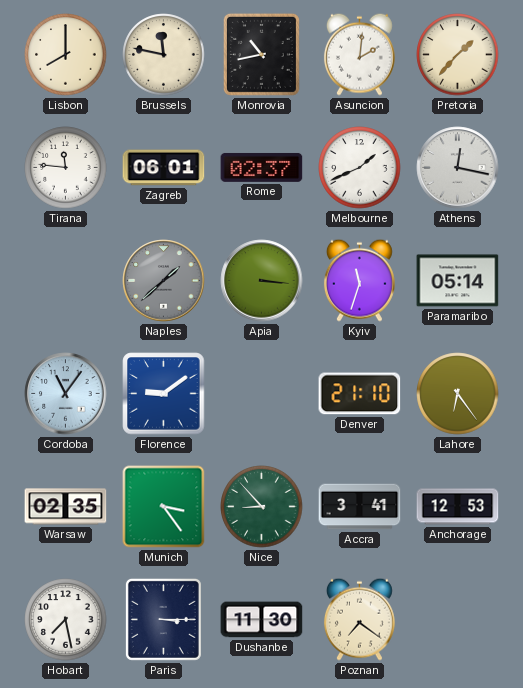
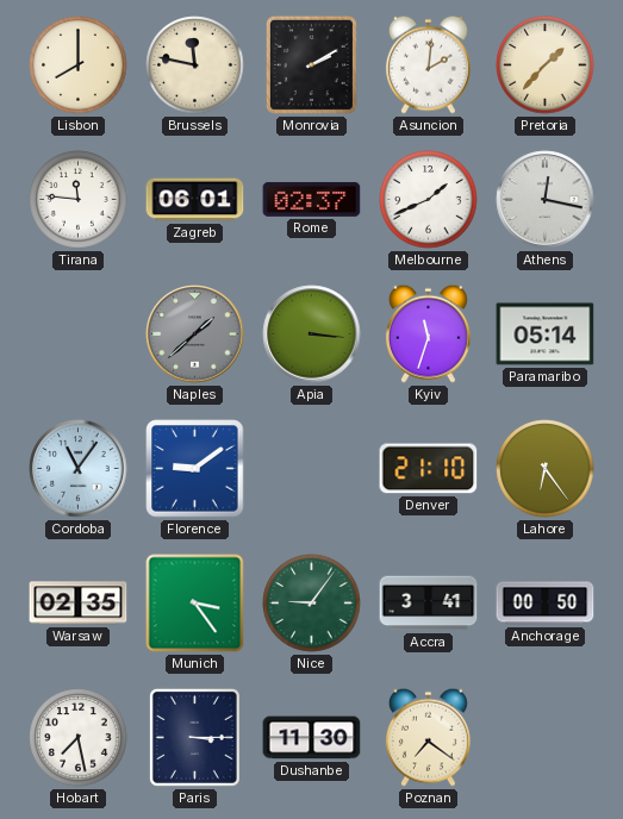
Monrovia: 10:43 -> 2:10 (311, 64)
Nice: 8:53 -> 9:06 (312, 604)
Anchorage: 12:53 -> 00:50 (546, 604)
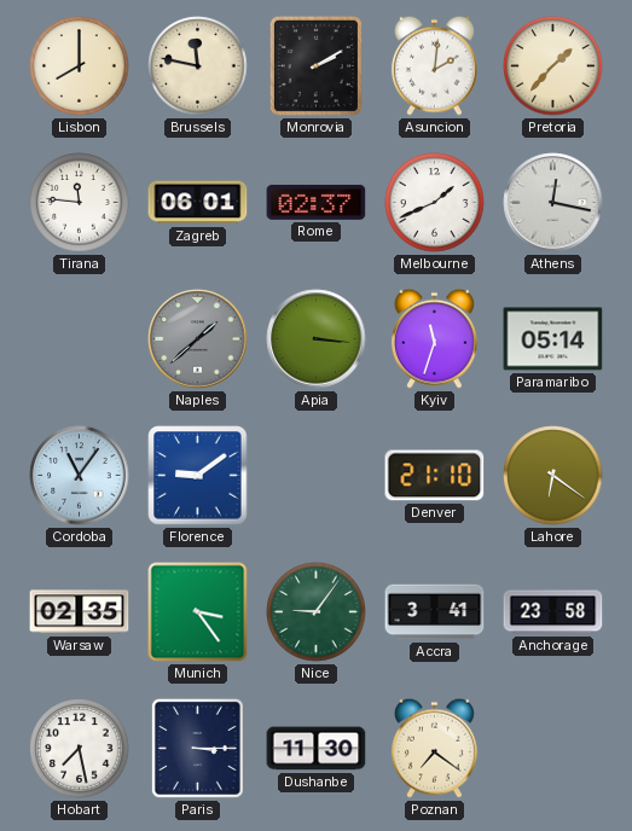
Lahore: 6:24 -> 6:21 (553, 476)
Anchorage: 00:50 -> 23:58 (553, 612)
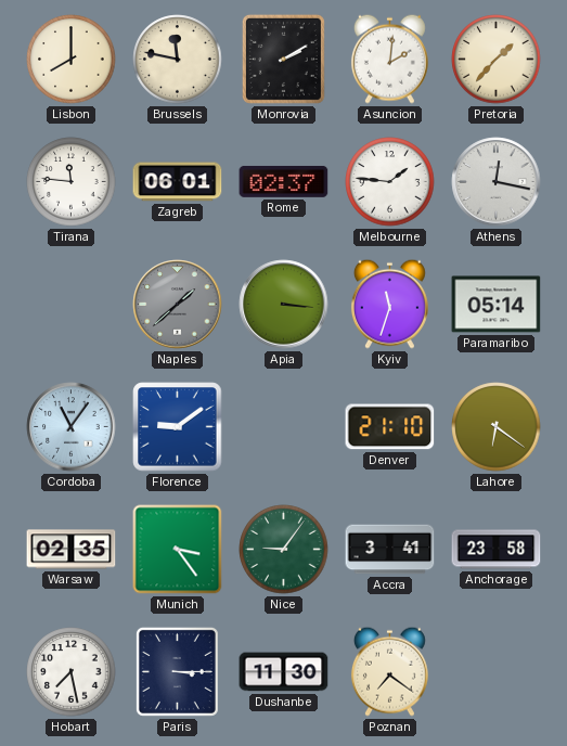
Melbourne: 1:41 -> 1:46 (390, 182)
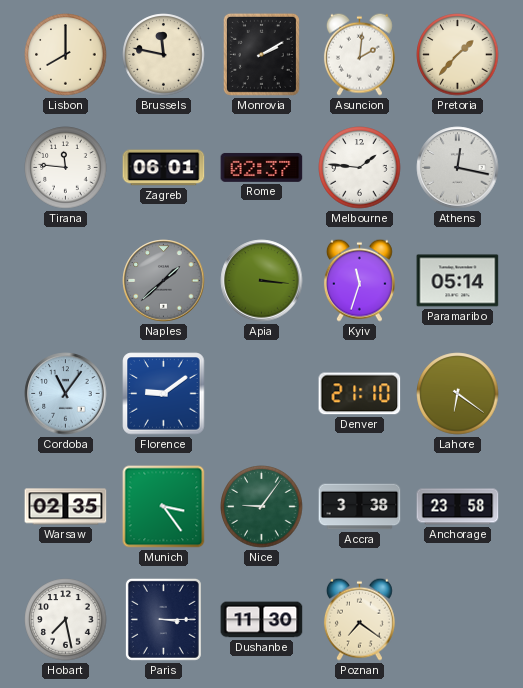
Accra: 3:41 -> 3:38 (360, 507)
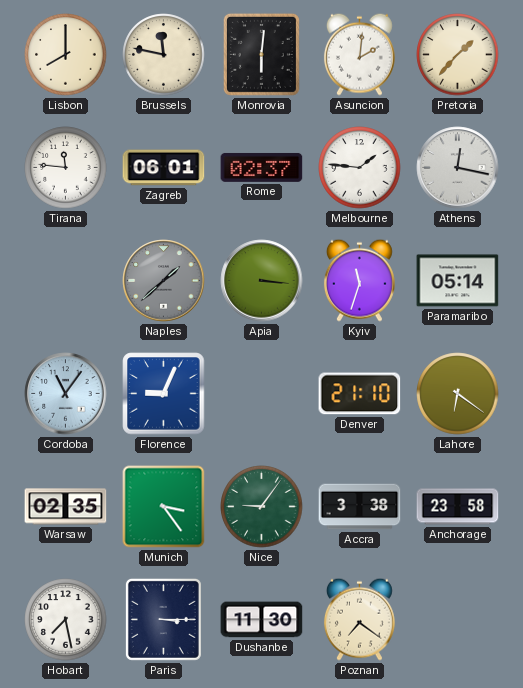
Monrovia: 2:10 -> 6:01 (261, 54)
Florence: 9:09 -> 9:04 (164, 394)
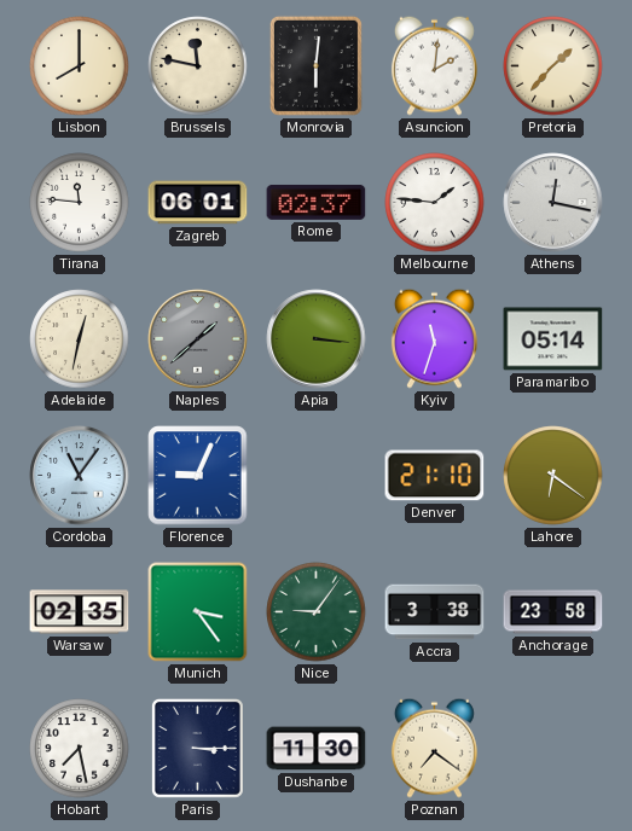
Adelaide: none -> 12:32 (80, 339)
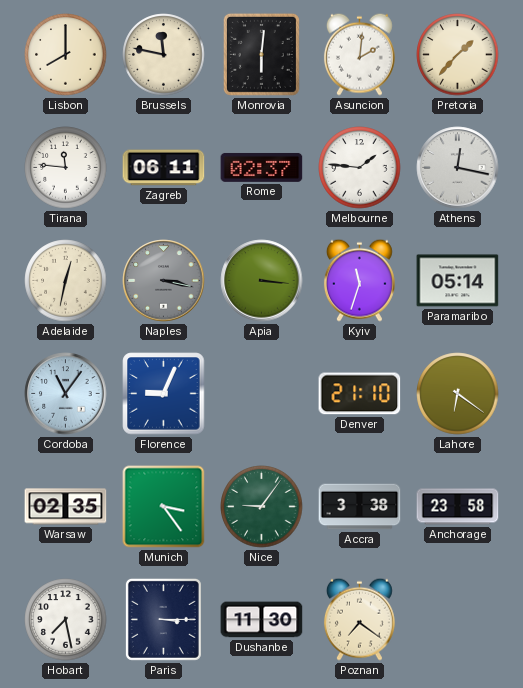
Zagreb: 06:01 -> 06:11 (164, 168)
Naples: 1:38 -> 3:17 (164, 281)
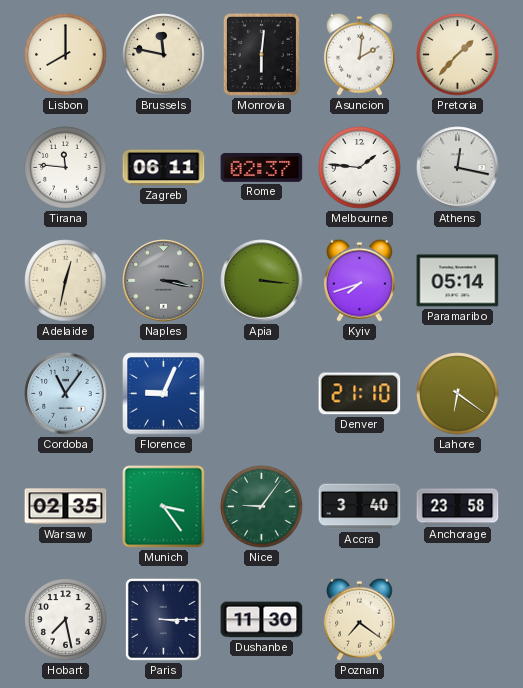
Kyiv: 11:33 -> 7:42 (359, 280)
Accra: 3:38 -> 3:40 (360, 507)
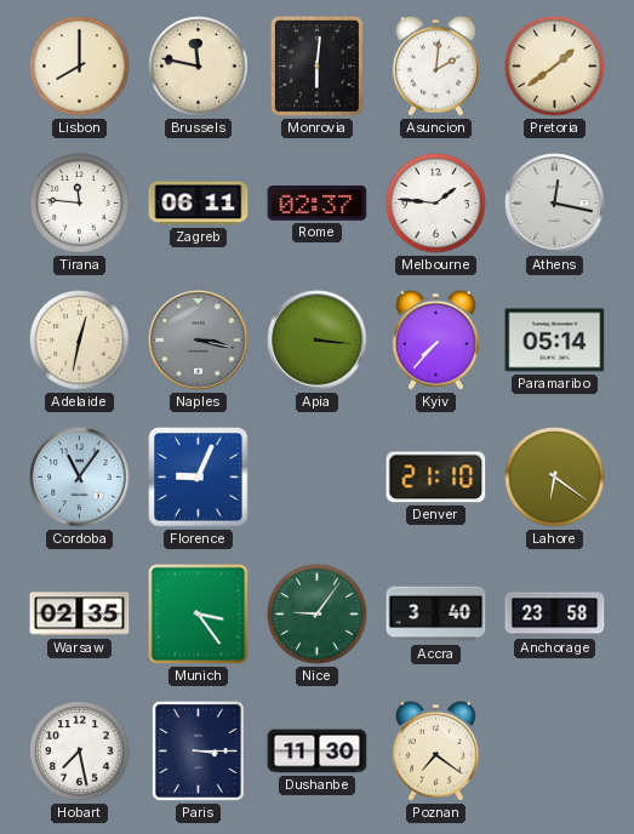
Pretoria: 1:37 -> 1:39 (555, 67)
Kyiv: 7:42 -> 7:37 (435, 339)
